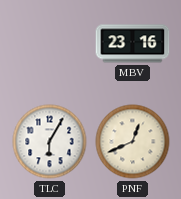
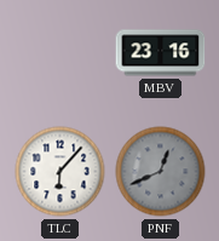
TLC: 6:05 -> 6:07 (60, 172)
PNF dial: cream -> grey (161, 172)
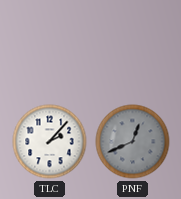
MBV: 23:16 -> none (161, 53)
TLC: 6:07 -> 2:07 (50, 142)
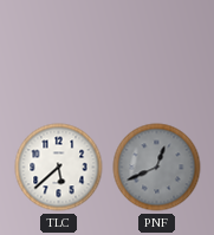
TLC: 2:07 -> 5:38 (59, 168)
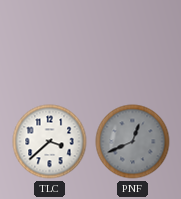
TLC: 5:38 -> 3:38 (50, 142)
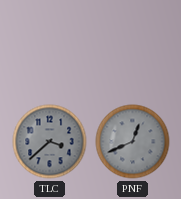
TLC dial: white -> grey (50, 142)
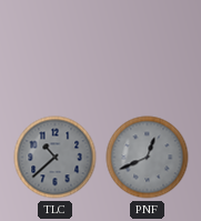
TLC: 3:38 -> 10:38 (56, 158)
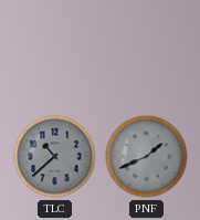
PNF: 12:41 -> 1:41 (147, 157)
